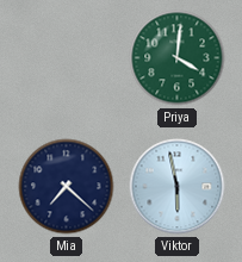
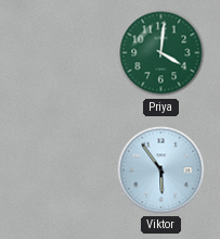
Mia: 7:22 -> none (67, 187)
Viktor: 5:58 -> 5:54 (161, 171)
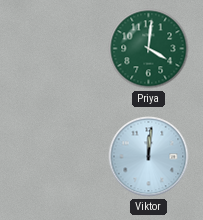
Viktor: 5:54 -> 12:01 (149, 157)
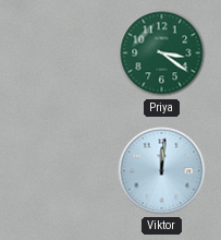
Priya: 4:01 -> 3:21 (162, 53)
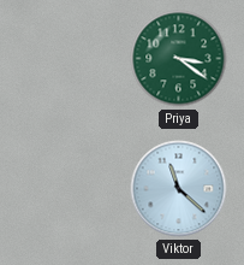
Viktor: 12:01 -> 11:22 (179, 189)
